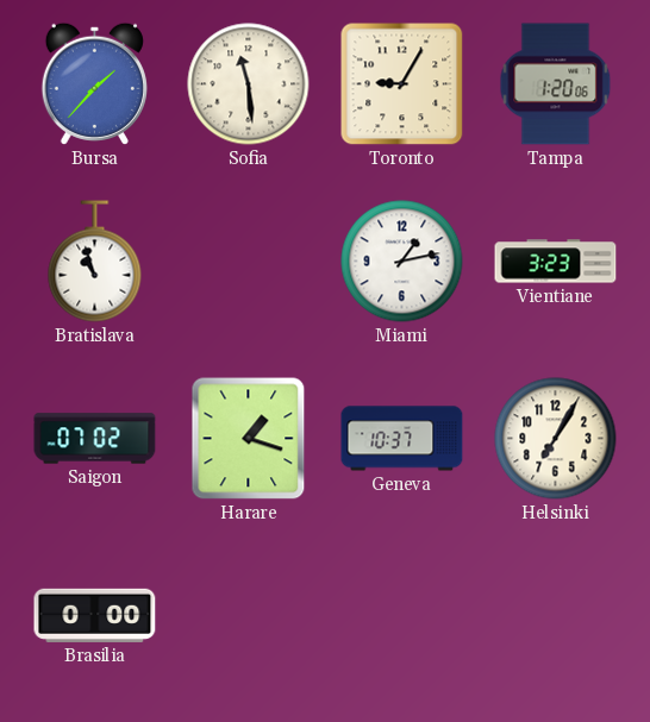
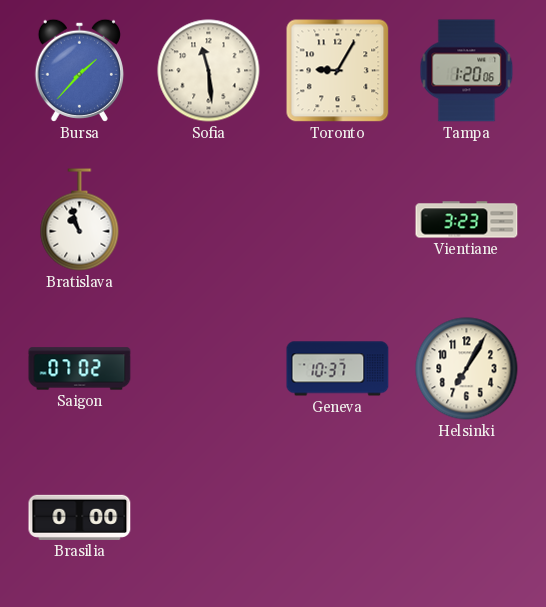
Miami: 1:13 -> none (402, 262)
Harare: 1:18 -> none (249, 439)
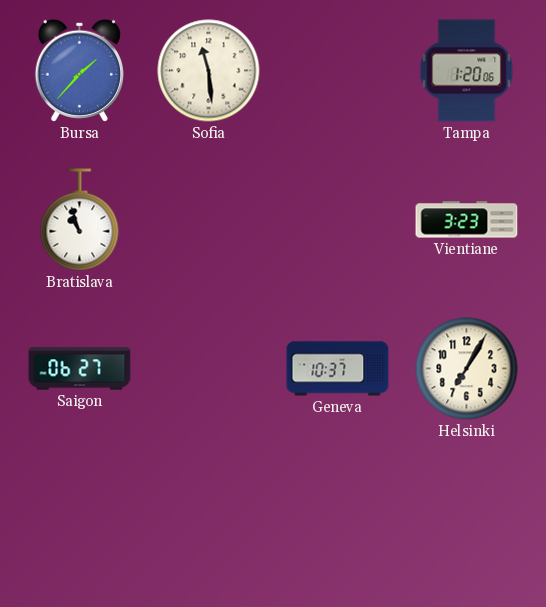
Toronto: 9:05 -> none (338, 71)
Saigon: 07:02 -> 06:27 (80, 369)
Brasilia: 0:00 -> none (80, 517)
